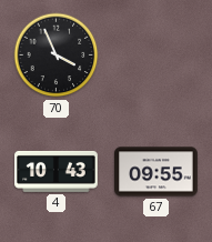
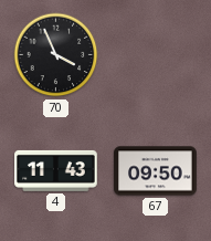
4: 10:43 -> 11:43 (56, 170)
67: 09:55 -> 09:50 (156, 171)
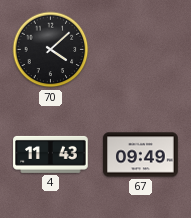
70: 3:56 -> 4:08 (51, 50)
67: 09:50 -> 09:49 (141, 155)
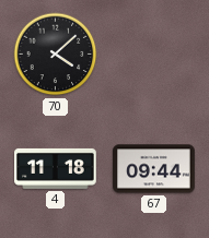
4: 11:43 -> 11:18 (56, 168)
67: 09:49 -> 09:44 (154, 169)
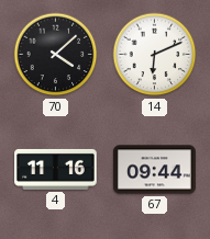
14: none -> 6:11 (155, 55)
4: 11:18 -> 11:16 (56, 169)
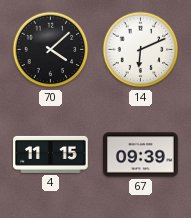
4: 11:16 -> 11:15 (51, 154)
67: 09:44 -> 09:39 (141, 155)
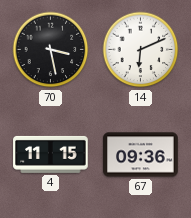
70: 4:08 -> 3:28 (51, 50)
67: 09:39 -> 09:36 (141, 155)
